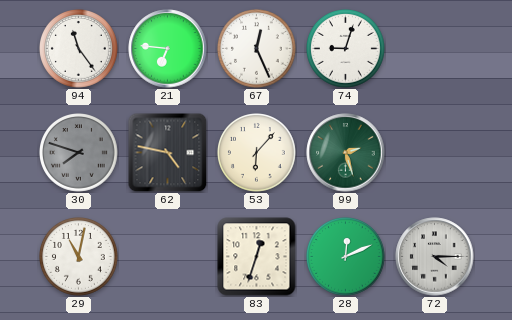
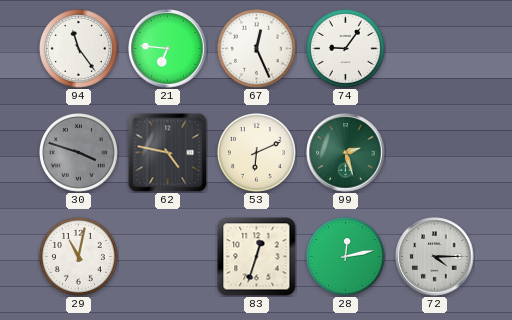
74: 9:03 -> 9:06 (346, 49)
30: 7:48 -> 3:48 (79, 153)
53: 6:07 -> 6:11 (257, 153)
28: 12:11 -> 12:13 (346, 257)
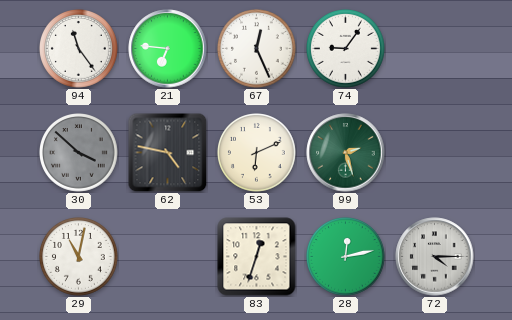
30: 3:48 -> 3:52 (79, 153)
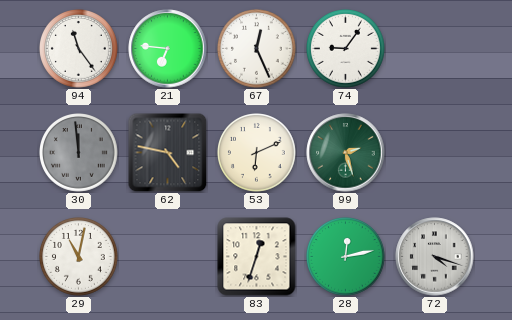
30: 3:52 -> 11:59 (79, 153)
72: 4:15 -> 4:18 (435, 257)
